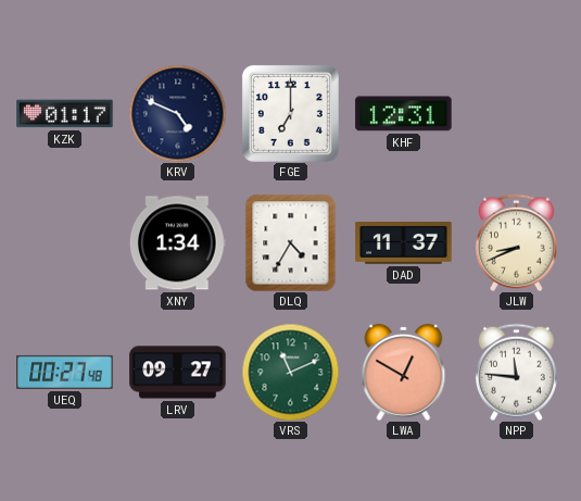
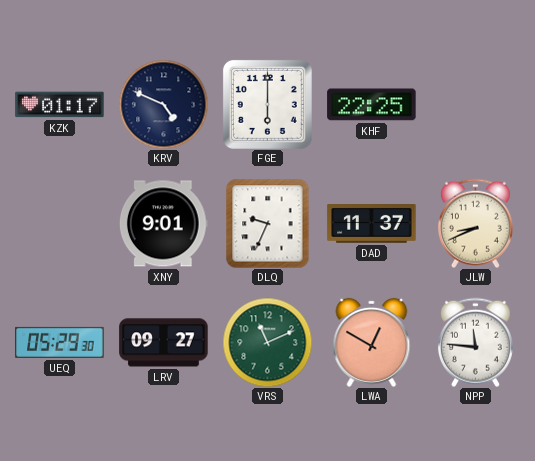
FGE: 7:00 -> 6:00 (267, 104)
KHF: 12:31 -> 22:25 (372, 105)
XNY: 1:34 -> 9:01 (163, 224)
DLQ: 4:35 -> 9:34 (268, 223)
UEQ: 00:27 -> 05:29 (60, 342)
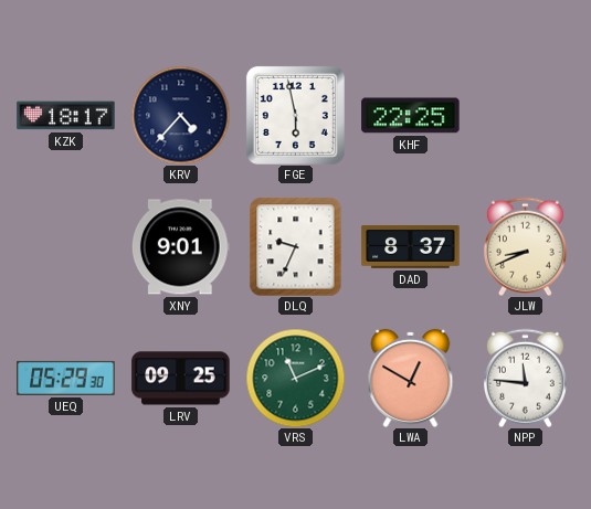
KZK: 01:17 -> 18:17 (66, 116)
KRV: 4:49 -> 4:37 (180, 115)
FGE: 6:00 -> 5:58 (295, 115)
DAD: 11:37 -> 8:37 (411, 247)
LRV: 09:27 -> 09:25 (181, 379)
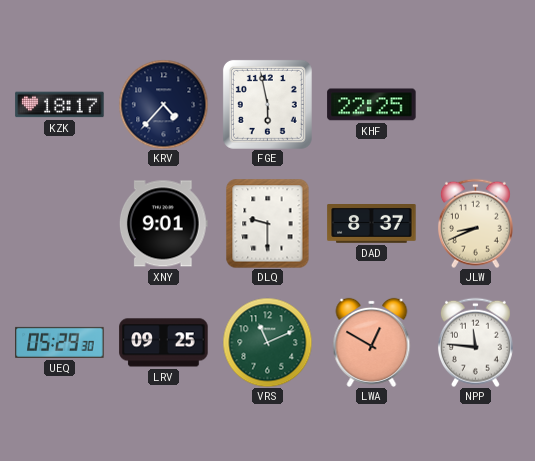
DLQ: 9:34 -> 9:30 (268, 223)
